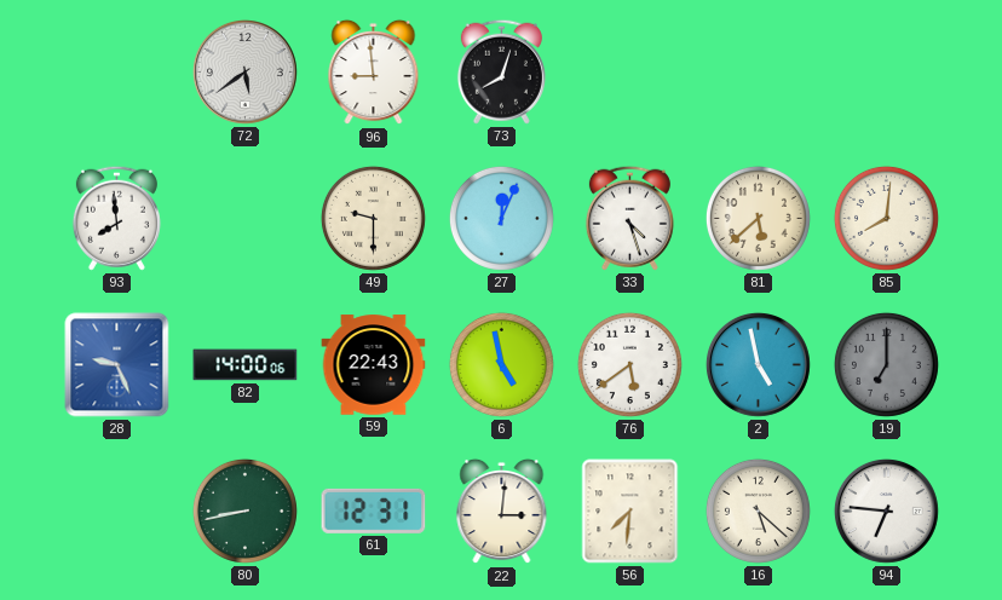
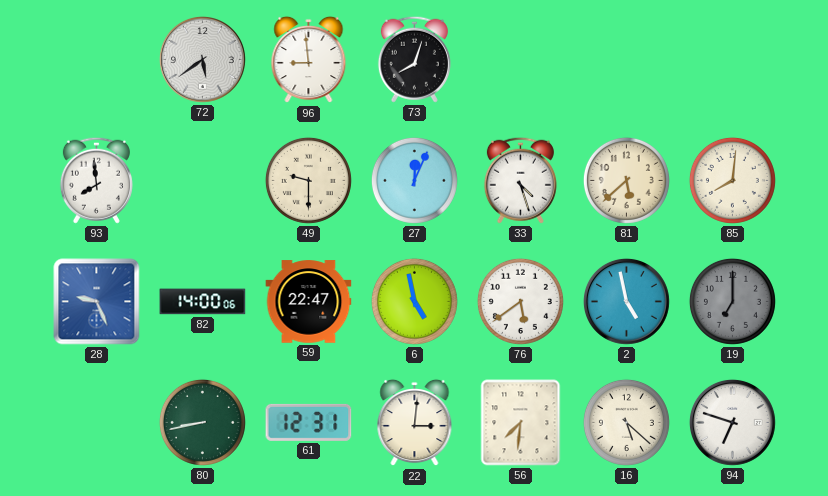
59: 22:43 -> 22:47 (309, 302)
94: 6:46 -> 6:48 (732, 422)
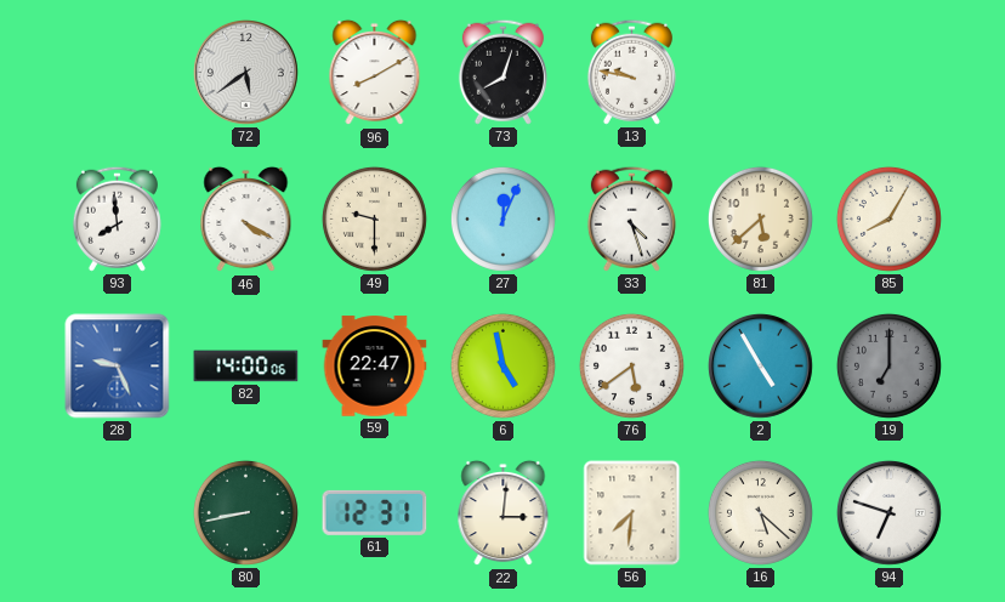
96: 8:59 -> 8:10 (375, 73)
13: none -> 9:47 (631, 72)
46: none -> 4:20 (246, 220)
85: 8:01 -> 8:05 (888, 218)
2: 4:58 -> 4:55 (760, 365)
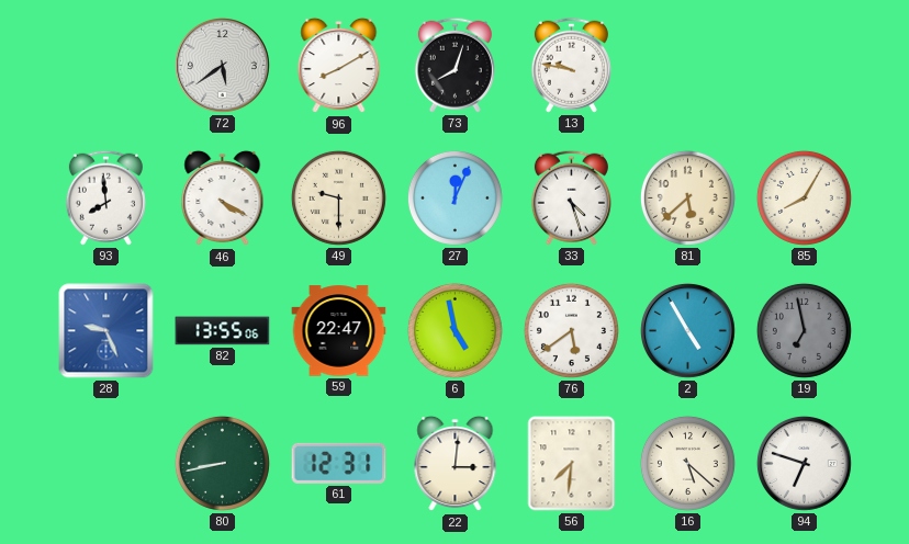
82: 14:00 -> 13:55 (223, 331)
19: 7:00 -> 6:58 (804, 330)
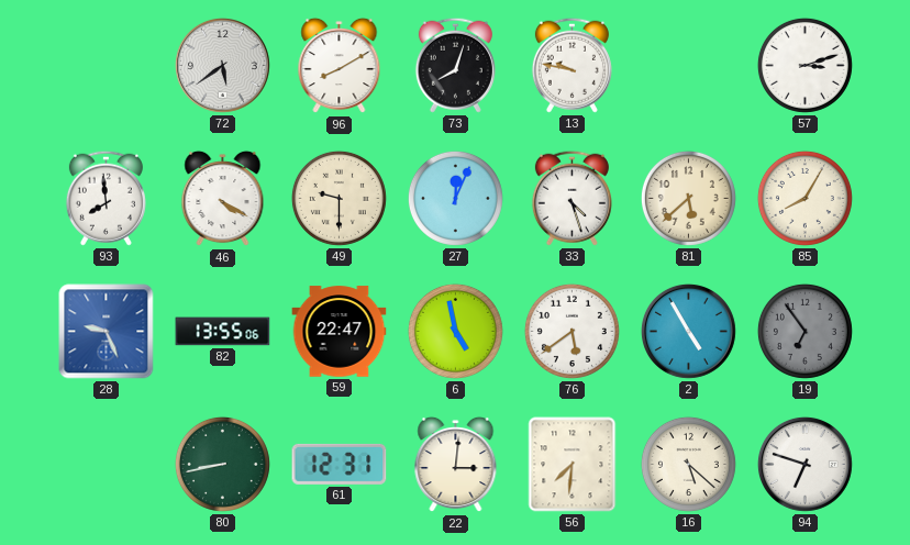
57: none -> 3:12 (804, 65)
19: 6:58 -> 6:54 (804, 331)
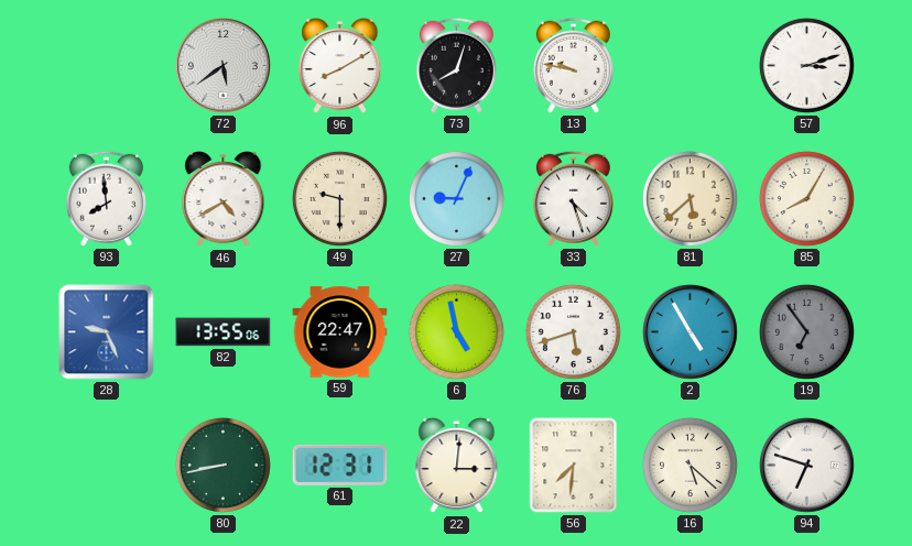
46: 4:20 -> 4:40 (224, 199)
27: 12:04 -> 9:04 (456, 198)
76: 5:39 -> 5:42 (573, 331)
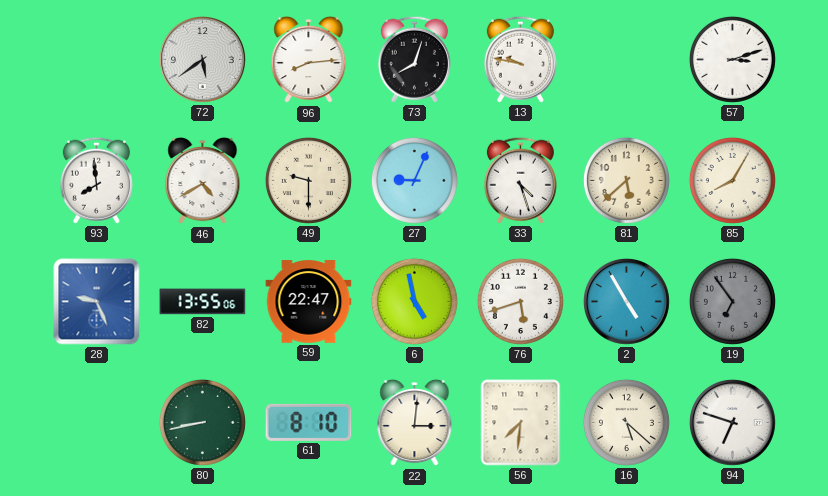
96: 8:10 -> 8:14 (309, 60)
61: 12:31 -> 8:10 (309, 422)
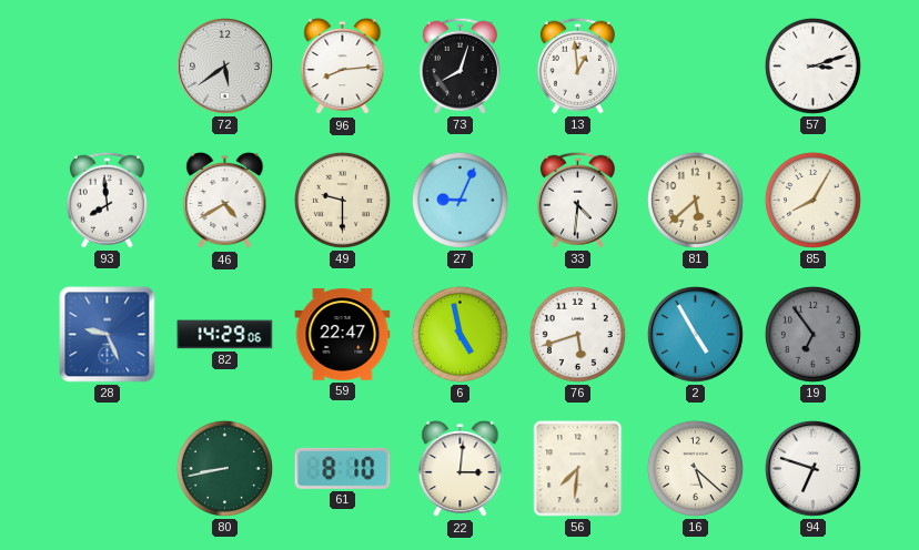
13: 9:47 -> 12:59 (577, 65)
33: 4:27 -> 4:31 (577, 200)
82: 13:55 -> 14:29 (225, 335)
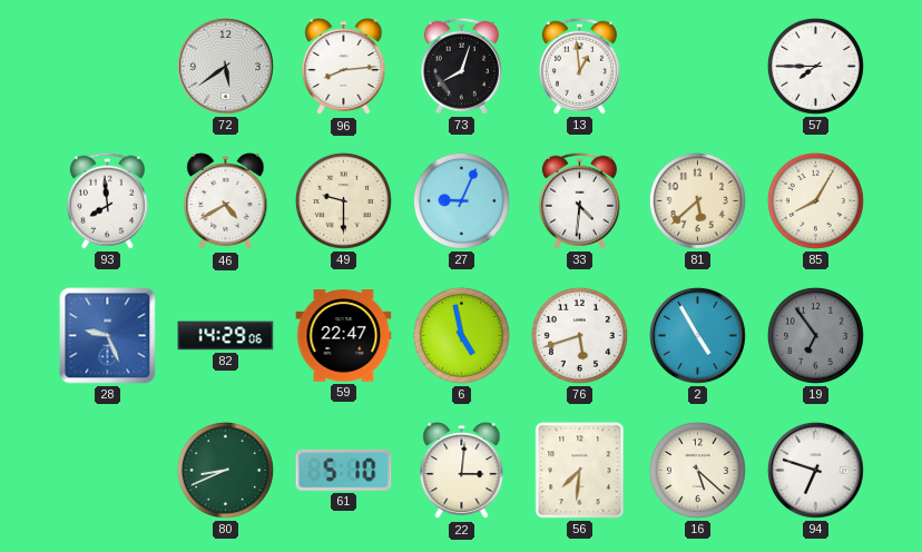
57: 3:12 -> 7:45 (815, 66)
80: 8:43 -> 8:41 (225, 470)
61: 8:10 -> 5:10 (344, 470)
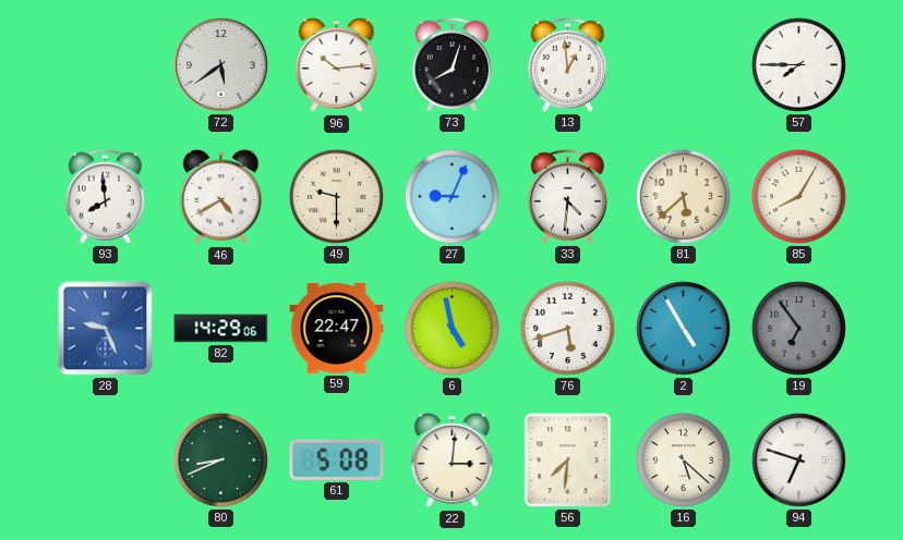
96: 8:14 -> 10:14 (337, 65)
61: 5:10 -> 5:08 (337, 459)
